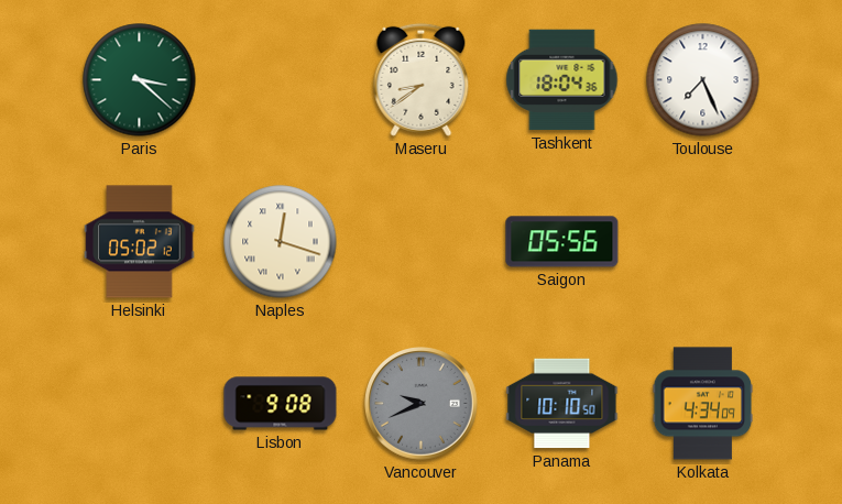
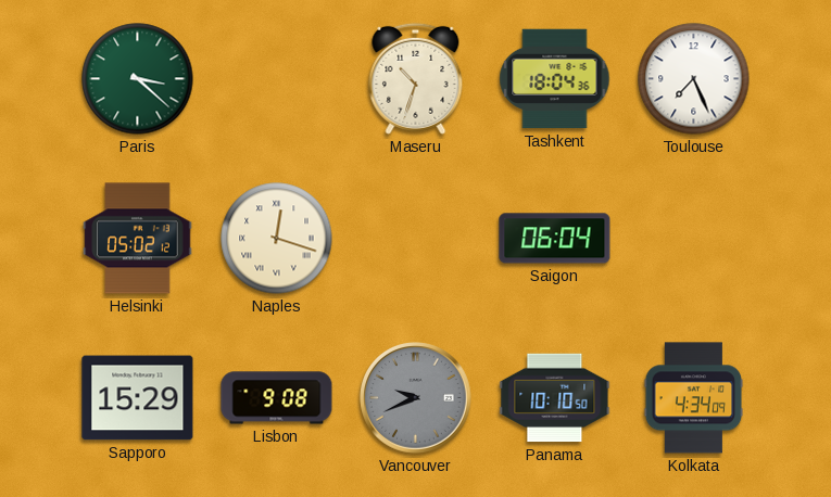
Maseru: 8:39 -> 10:33 (416, 78)
Saigon: 05:56 -> 06:04 (555, 239)
Sapporo: none -> 15:29 (138, 398)
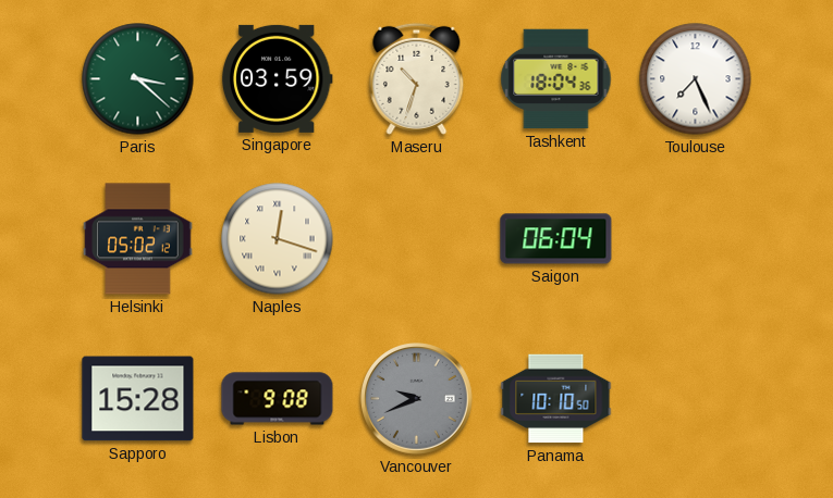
Singapore: none -> 03:59 (277, 78)
Sapporo: 15:29 -> 15:28 (138, 399)
Kolkata: 4:34 -> none (694, 398)
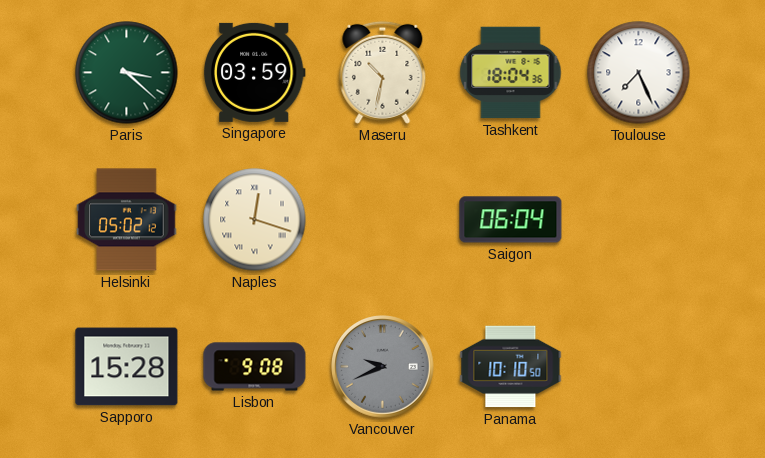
Maseru: 10:33 -> 10:32 (383, 72)
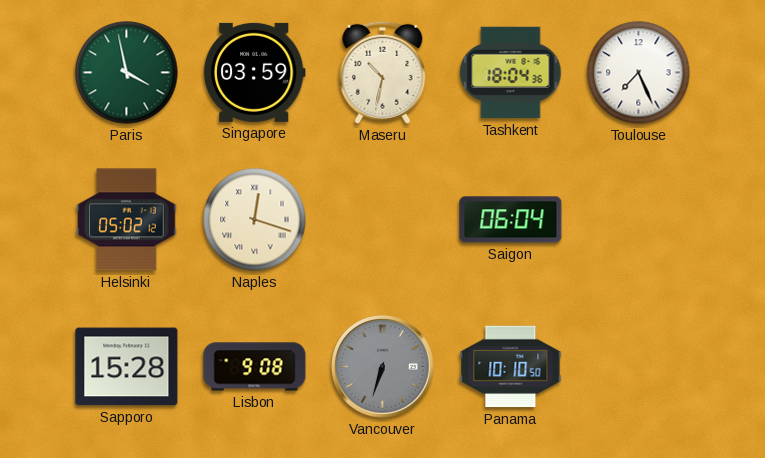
Paris: 3:22 -> 3:58 (127, 73)
Vancouver: 9:41 -> 6:33 (383, 367)
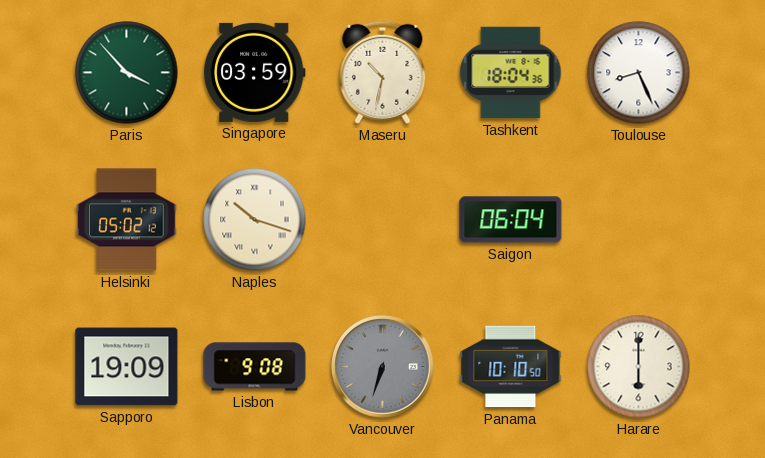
Paris: 3:58 -> 3:53 (127, 73)
Toulouse: 7:26 -> 8:26 (639, 73)
Naples: 12:18 -> 10:18 (255, 220)
Sapporo: 15:28 -> 19:09 (127, 367)
Harare: none -> 6:00 (639, 367)
